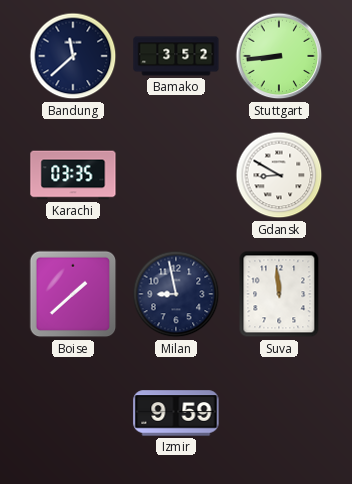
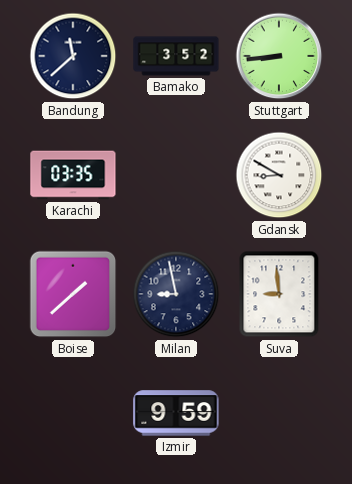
Suva: 11:59 -> 8:59 (279, 294)
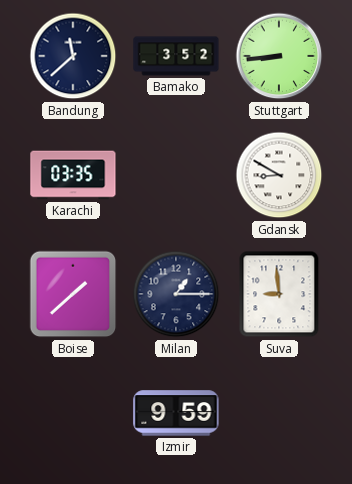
Milan: 8:58 -> 1:15 (176, 294)
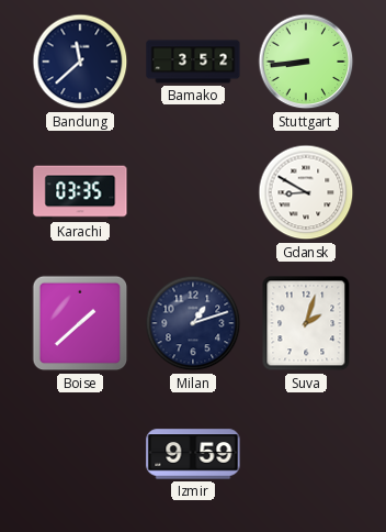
Milan: 1:15 -> 1:12 (193, 323)
Suva: 8:59 -> 2:03 (306, 323)
